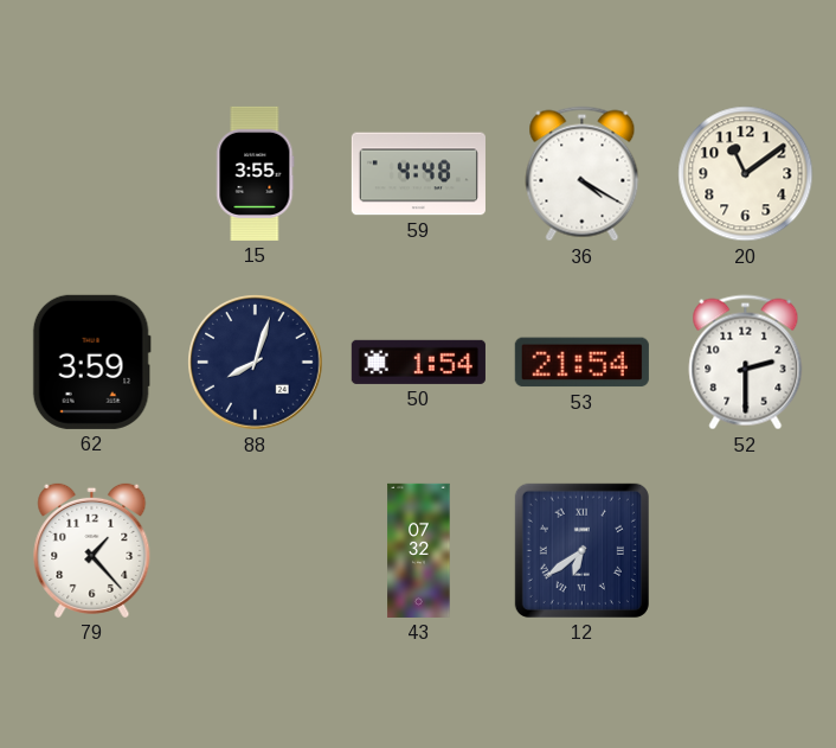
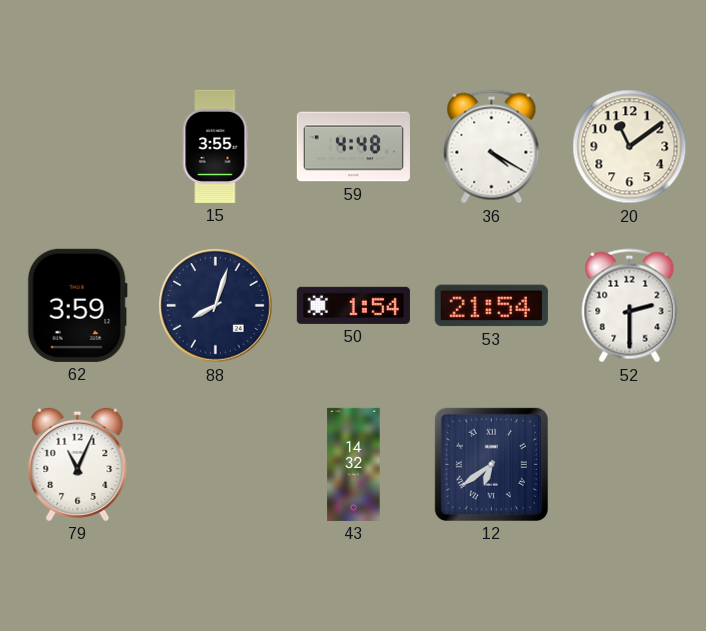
79: 1:23 -> 11:04 (78, 464)
43: 07:32 -> 14:32 (354, 464)
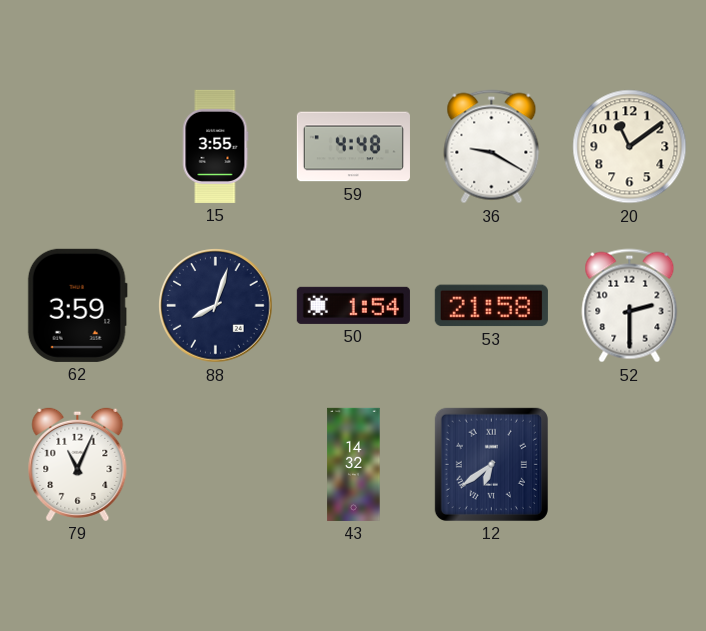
36: 4:20 -> 9:20 (492, 147)
53: 21:54 -> 21:58 (491, 306)
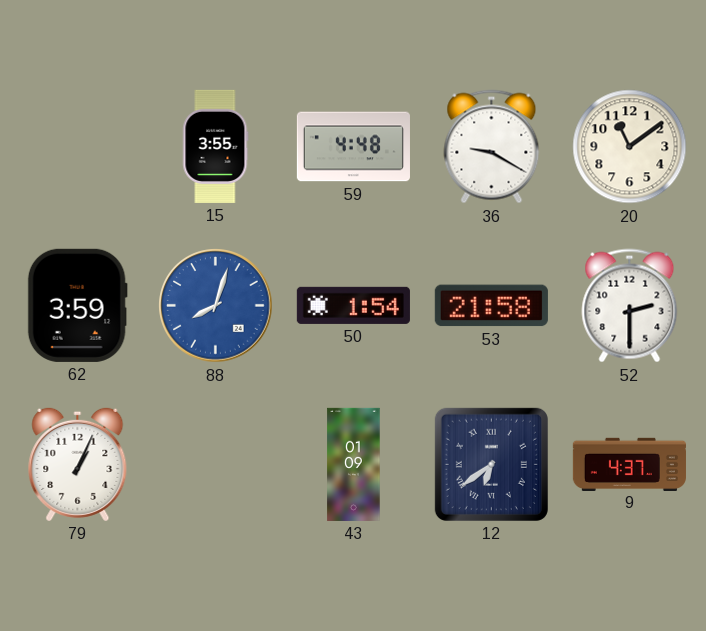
88 dial: navy -> blue (216, 306)
79: 11:04 -> 1:04 (78, 464)
43: 14:32 -> 01:09 (354, 464)
9: none -> 4:37 (629, 464)
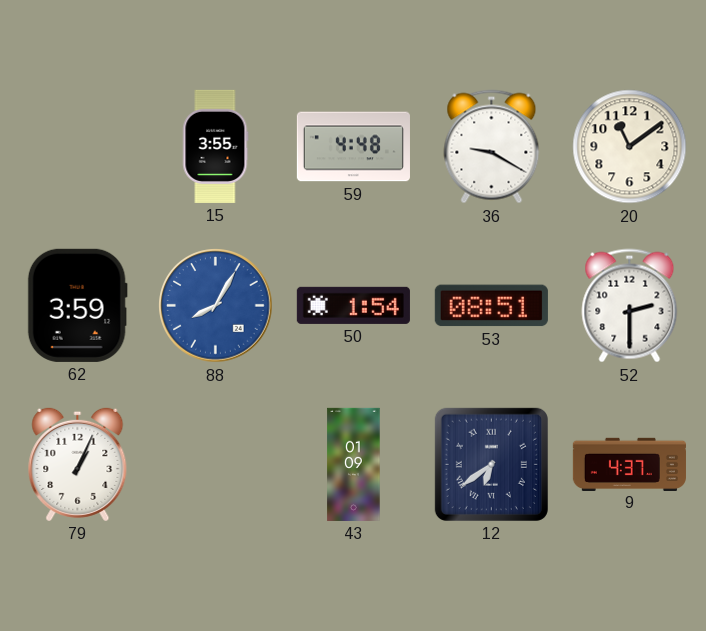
88: 8:03 -> 8:05 (216, 306)
53: 21:58 -> 08:51 (491, 306)
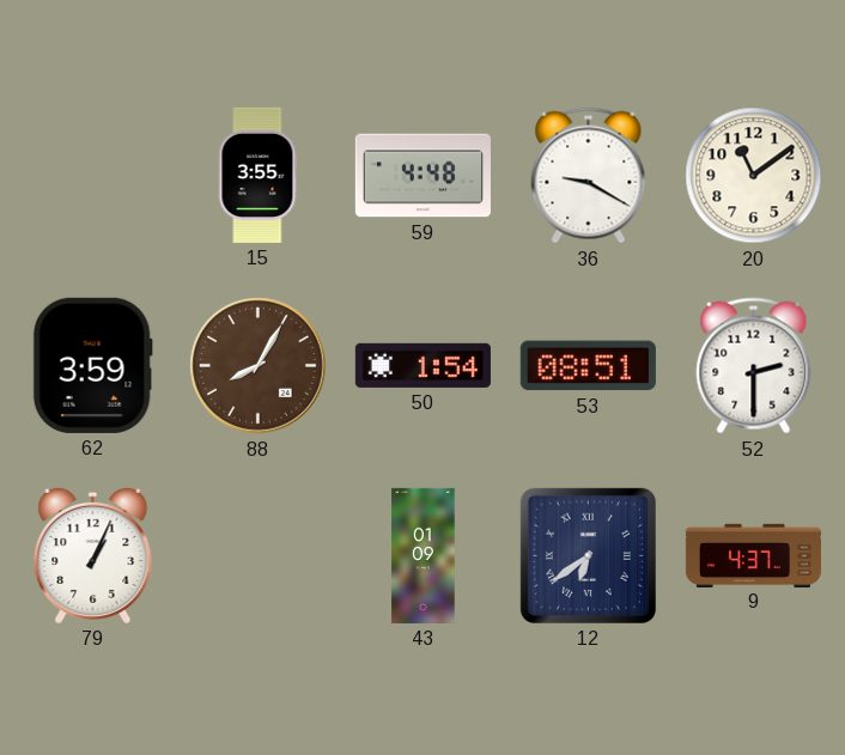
88 dial: blue -> brown (259, 366)
